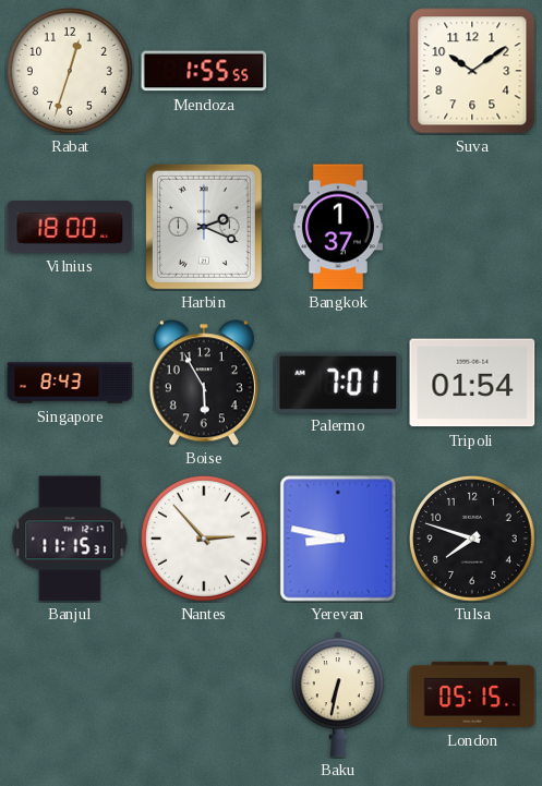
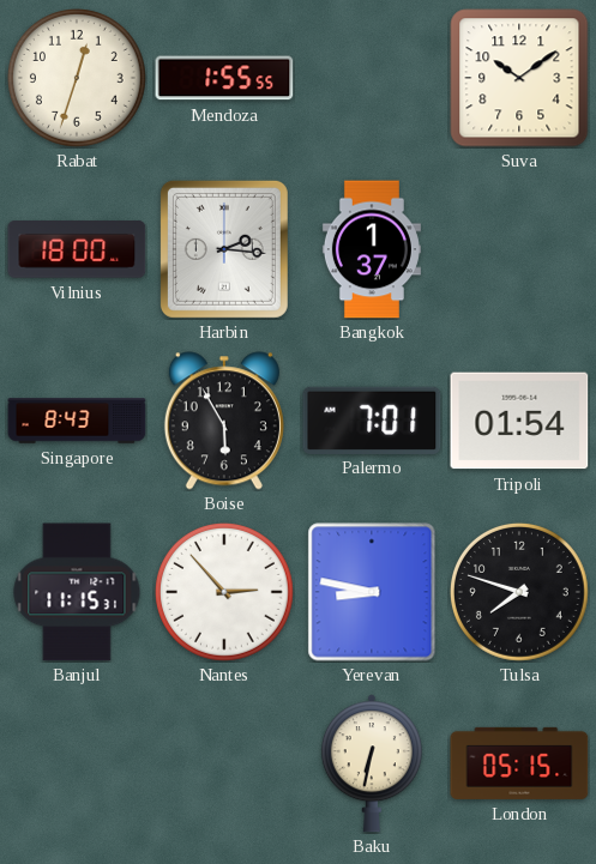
Harbin: 2:19 -> 2:16 (224, 249)
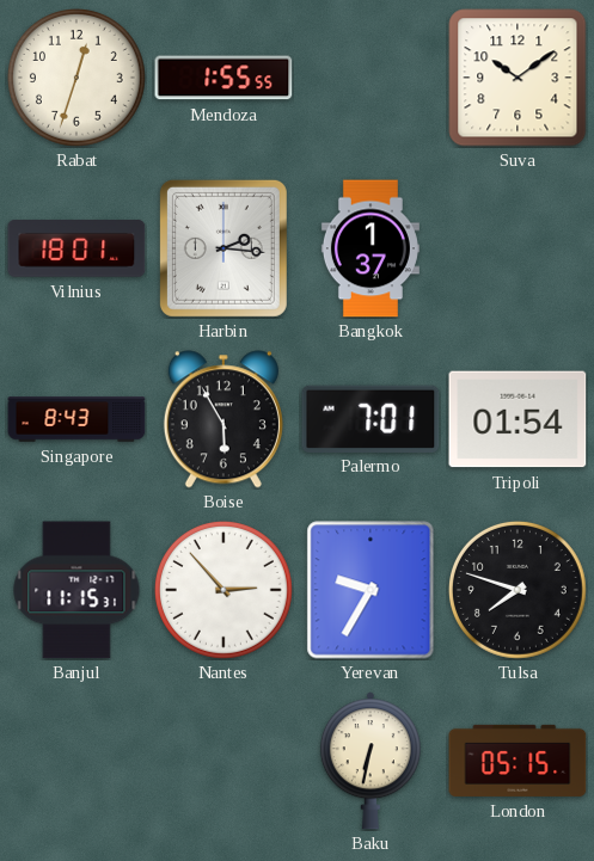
Vilnius: 18:00 -> 18:01 (76, 248)
Yerevan: 8:47 -> 9:35 (371, 590)
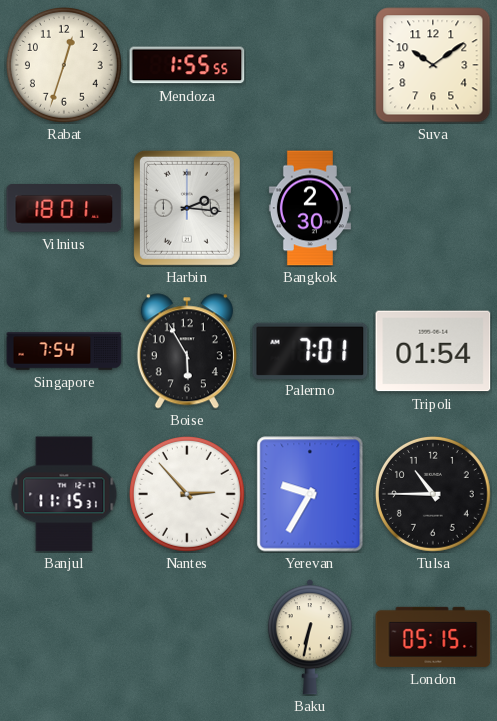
Bangkok: 1:37 -> 2:30 (310, 208)
Singapore: 8:43 -> 7:54 (64, 351)
Tulsa: 7:48 -> 10:45 (433, 494)
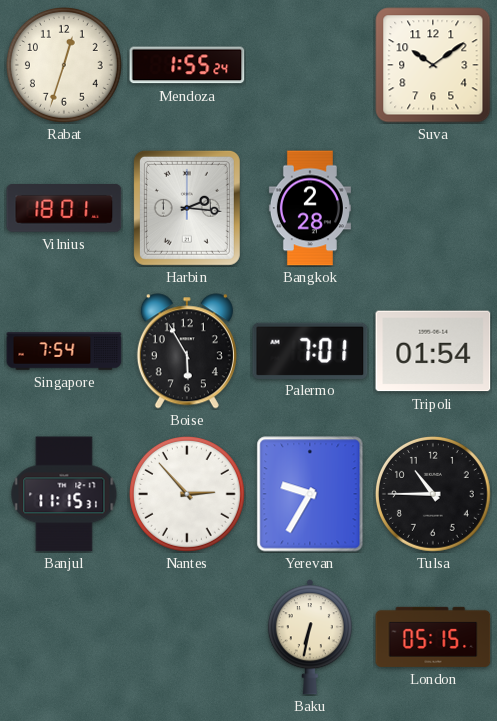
Mendoza: 1:55:55 -> 1:55:24 (187, 65)
Bangkok: 2:30 -> 2:28 (310, 208)
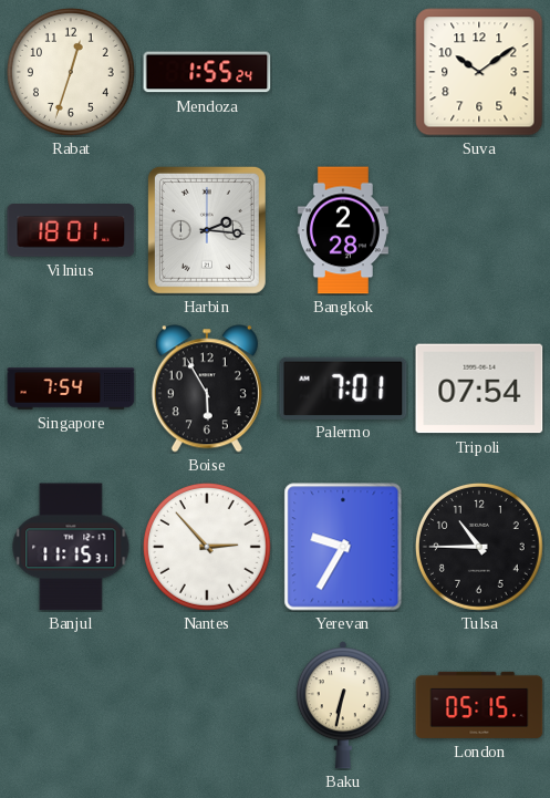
Tripoli: 01:54 -> 07:54 (479, 388)
